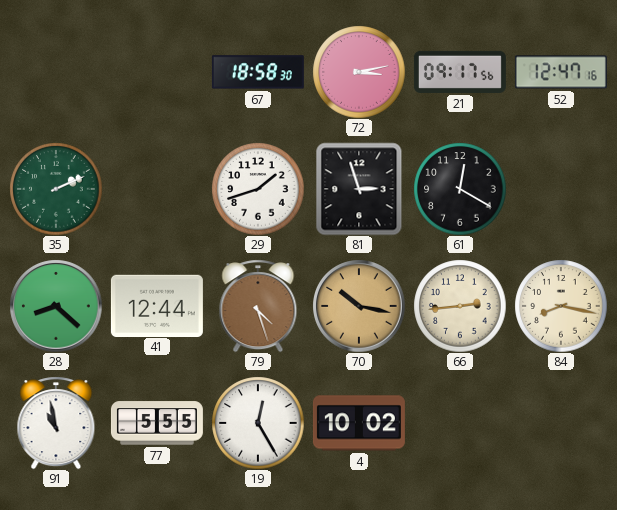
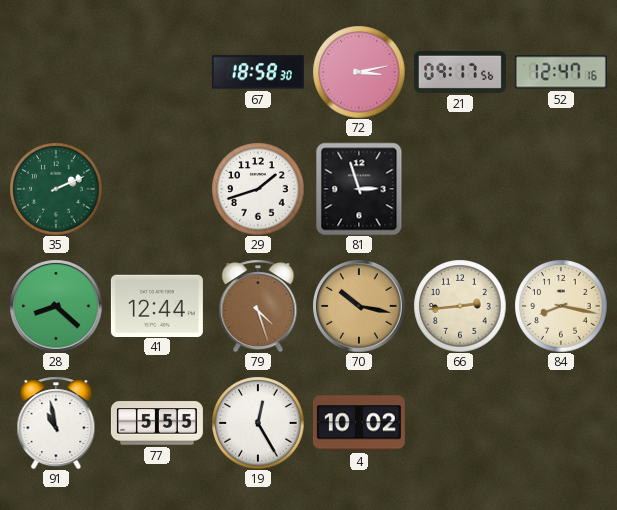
61: 12:20 -> none (460, 189)
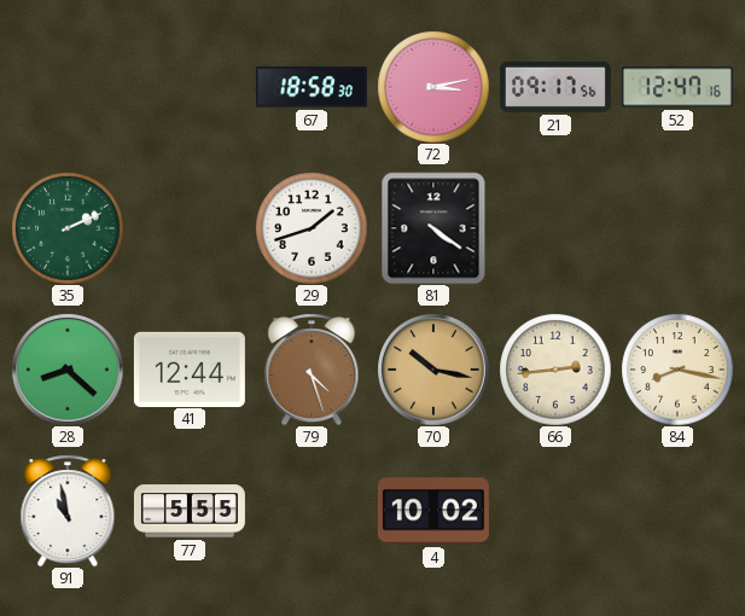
81: 2:57 -> 4:21 (433, 228)
19: 12:25 -> none (258, 423)
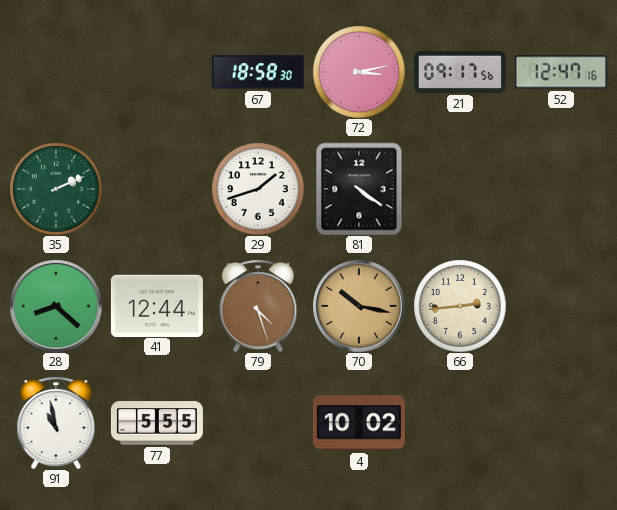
84: 8:17 -> none (677, 370)
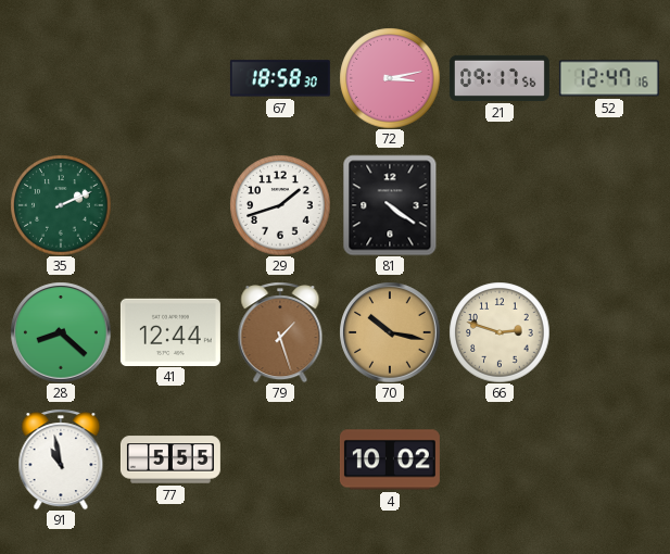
79: 4:27 -> 1:27 (280, 332)
66: 2:44 -> 2:48 (500, 332)
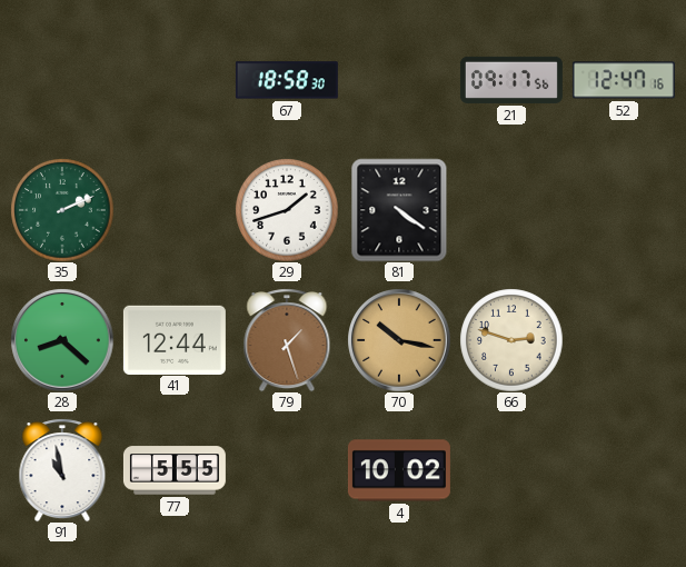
72: 3:13 -> none (390, 78)
